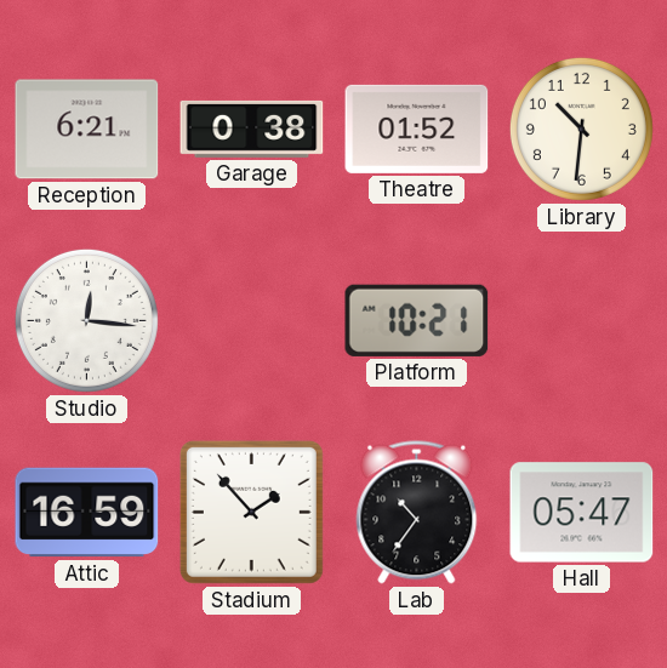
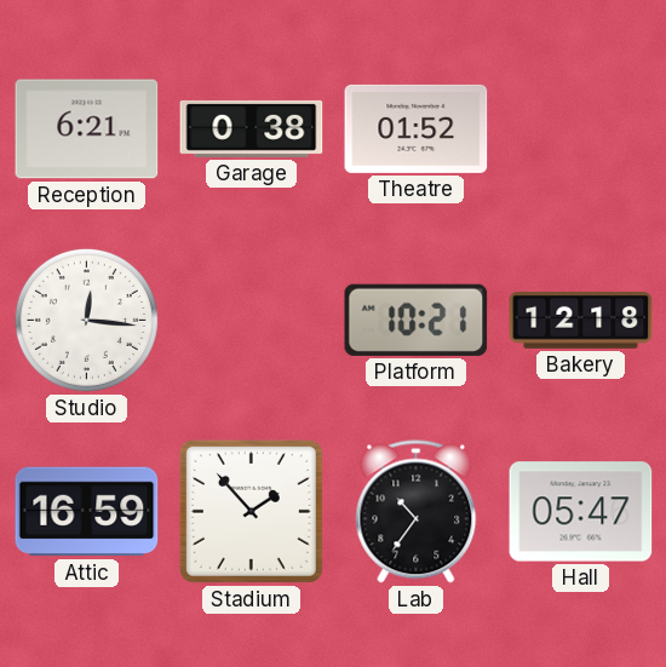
Library: 10:31 -> none (581, 129)
Bakery: none -> 12:18 (581, 320)
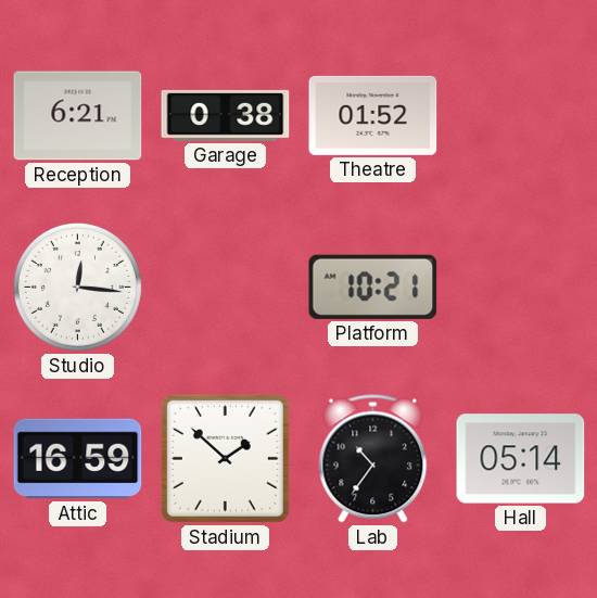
Bakery: 12:18 -> none (581, 320)
Stadium: 1:53 -> 1:52 (225, 458)
Hall: 05:47 -> 05:14 (521, 459)
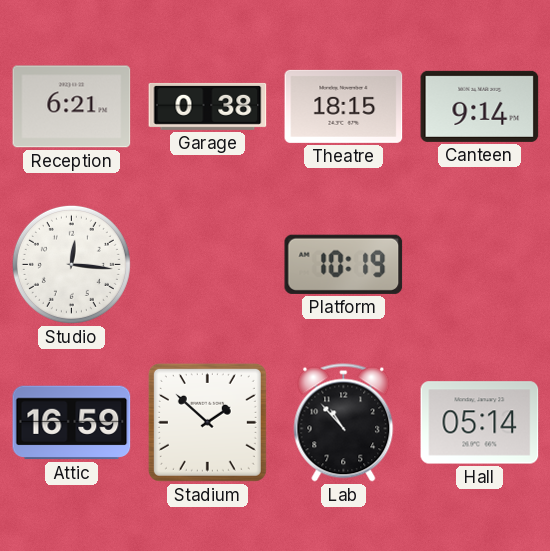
Theatre: 01:52 -> 18:15 (344, 106)
Canteen: none -> 9:14 (480, 106)
Platform: 10:21 -> 10:19 (344, 264)
Lab: 10:36 -> 10:53 (344, 423)
